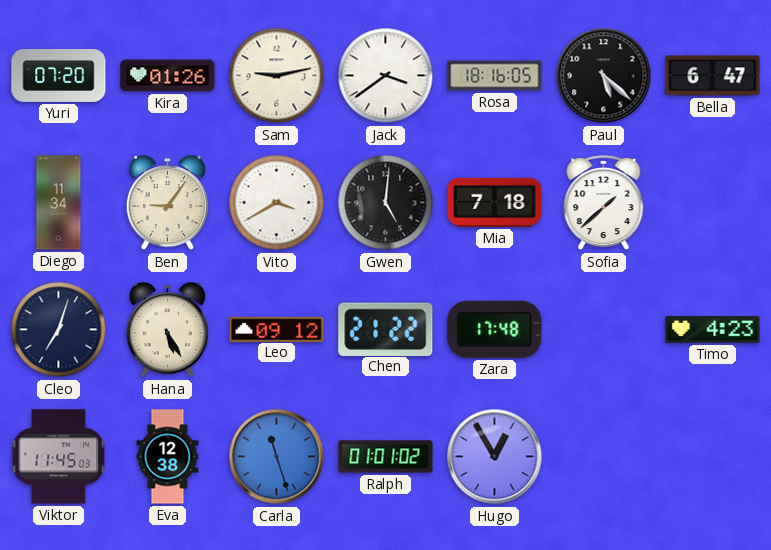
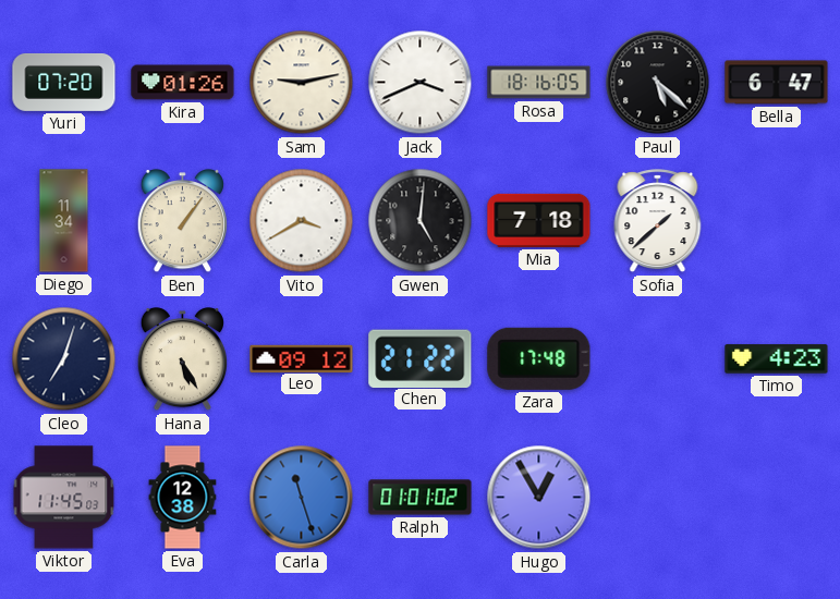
Jack: 3:39 -> 3:41 (421, 83)
Ben: 9:06 -> 1:06 (182, 221)
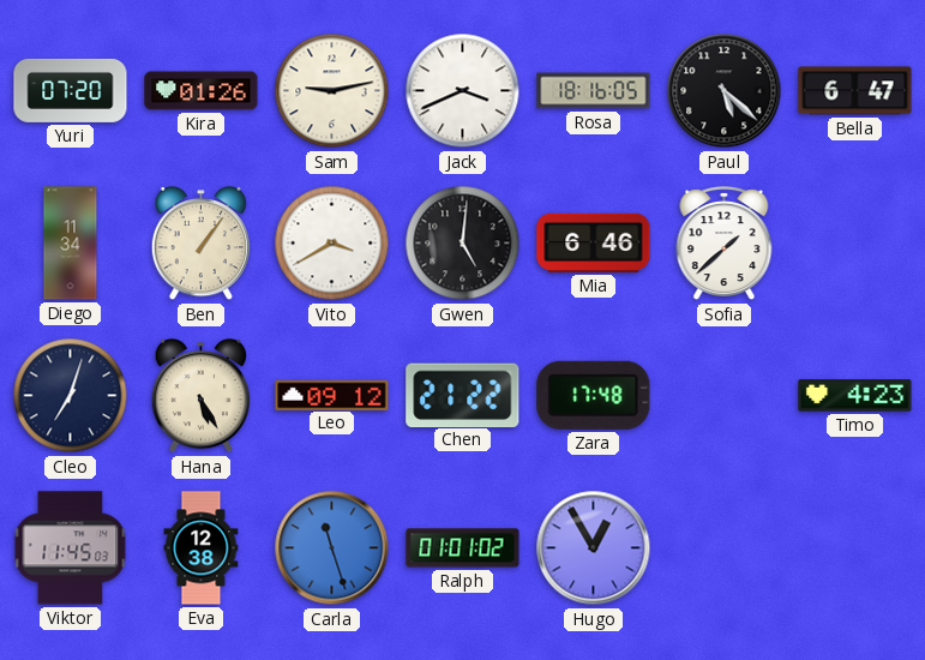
Mia: 7:18 -> 6:46 (594, 242)
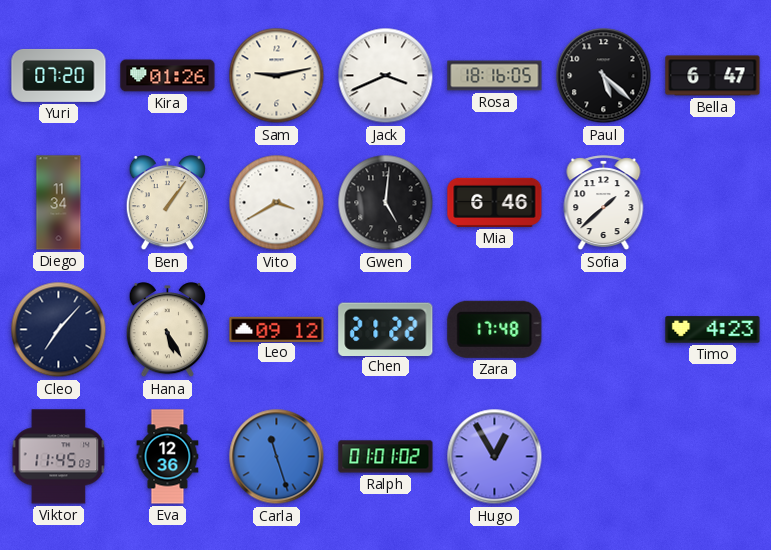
Cleo: 7:03 -> 7:07 (59, 330)
Eva: 12:38 -> 12:36 (168, 457)
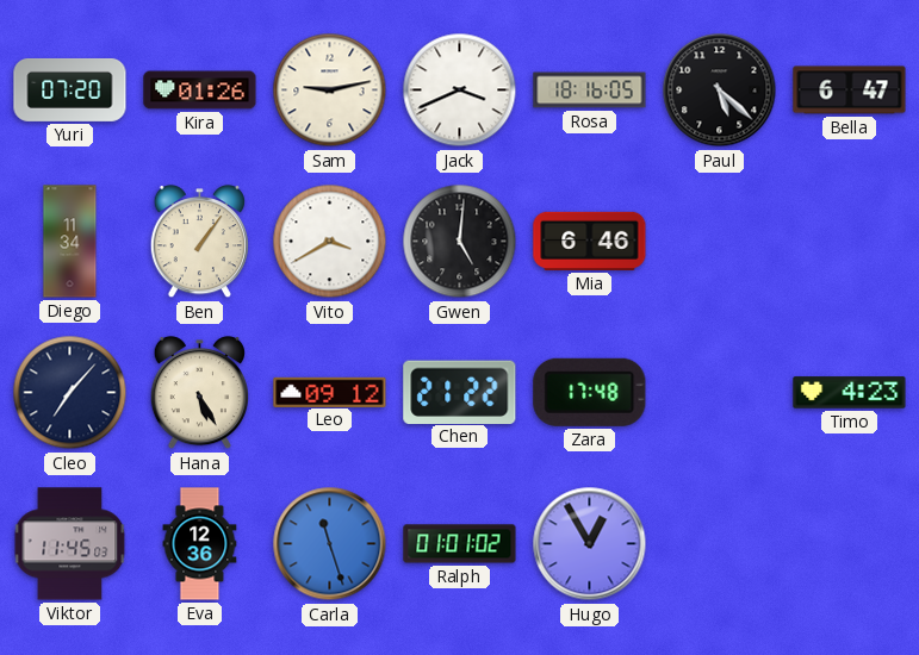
Sofia: 1:38 -> none (604, 203)
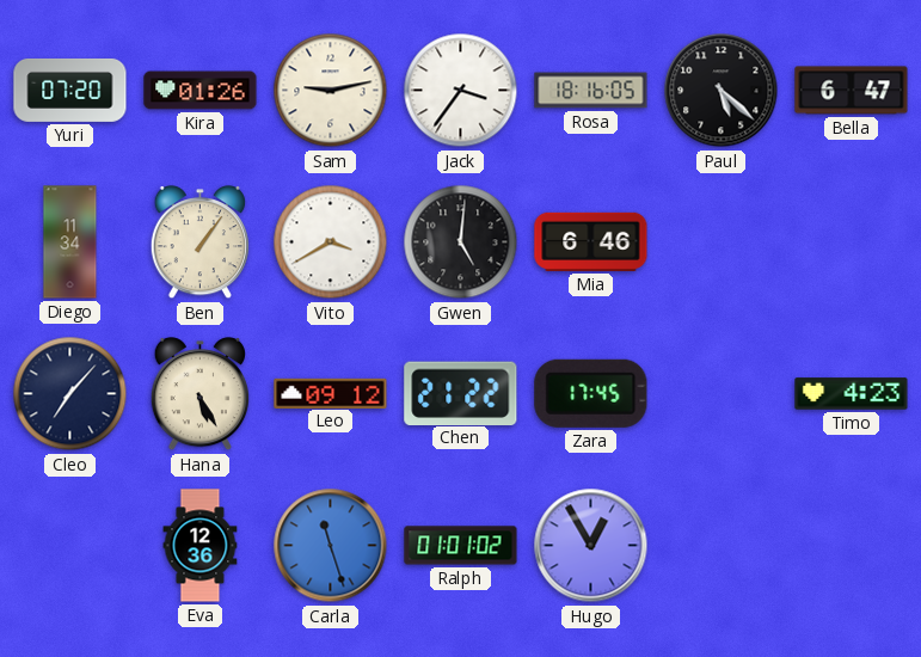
Jack: 3:41 -> 3:36 (461, 91)
Zara: 17:48 -> 17:45 (591, 393)
Viktor: 11:45 -> none (70, 544)
